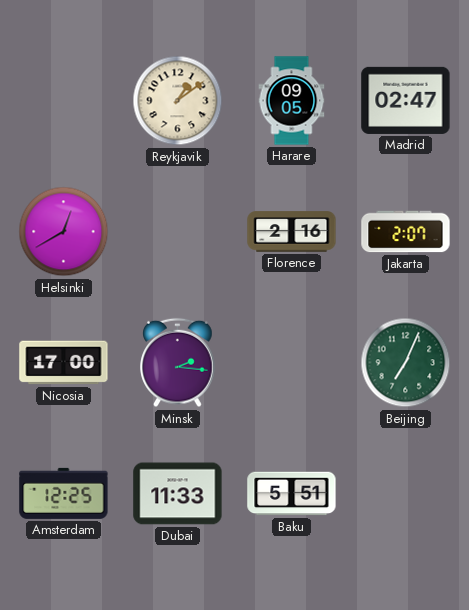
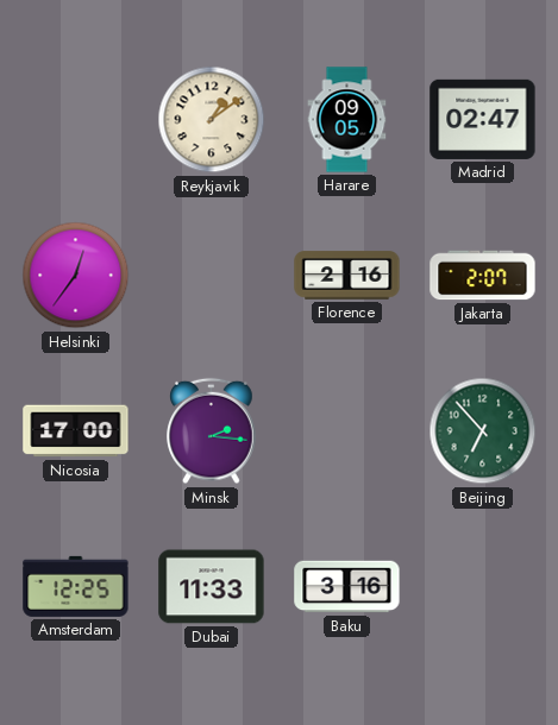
Helsinki: 12:40 -> 12:36 (76, 276)
Beijing: 7:04 -> 6:53 (483, 431)
Baku: 5:51 -> 3:16 (347, 587)
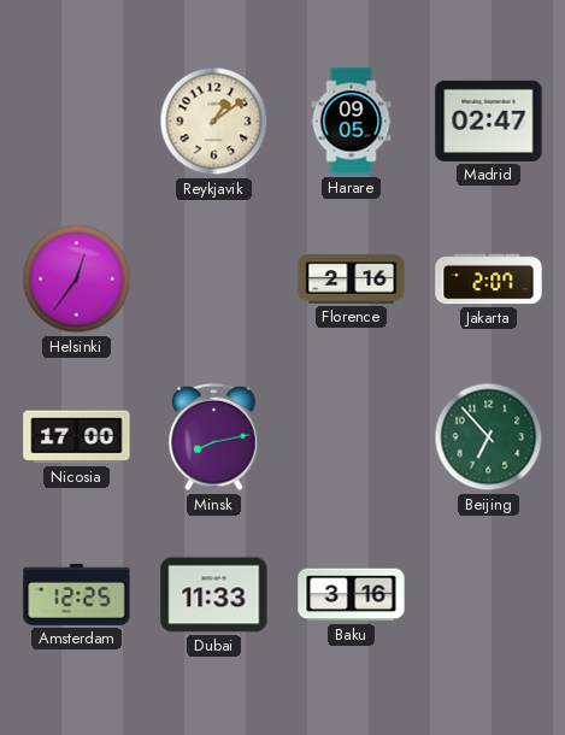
Minsk: 2:16 -> 8:13 (214, 437)
